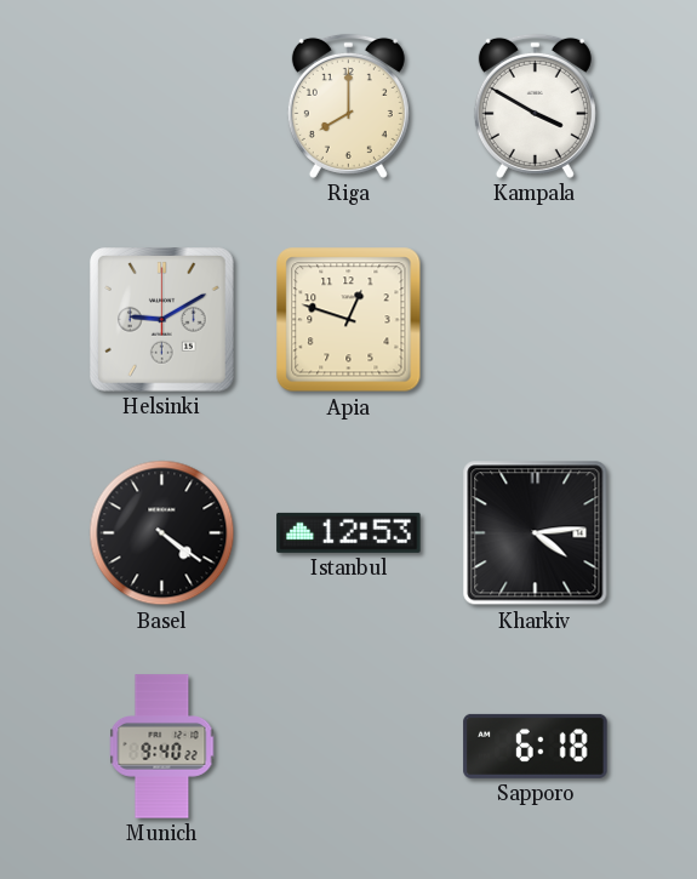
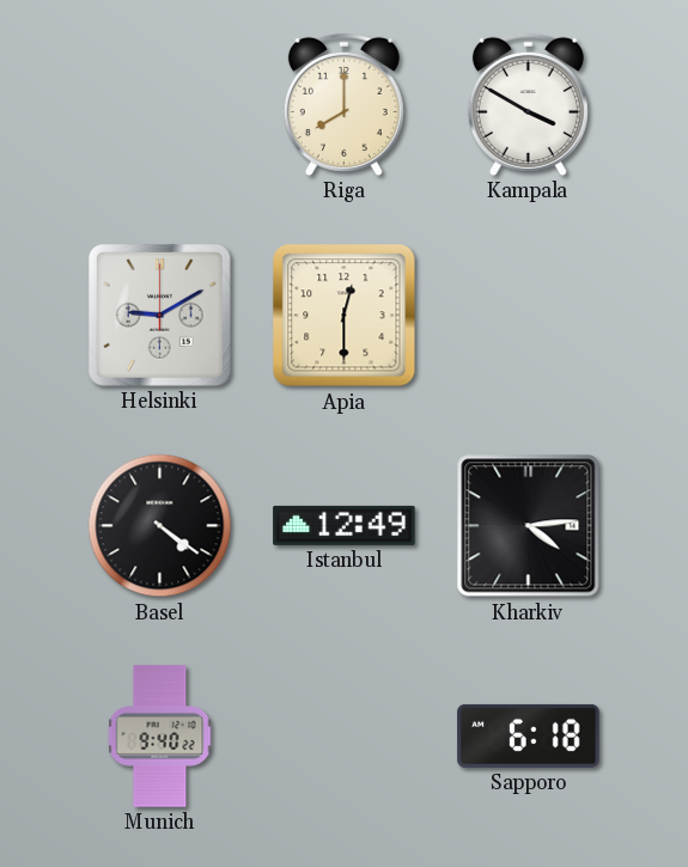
Apia: 12:48 -> 12:30 (345, 316)
Istanbul: 12:53 -> 12:49 (345, 525)
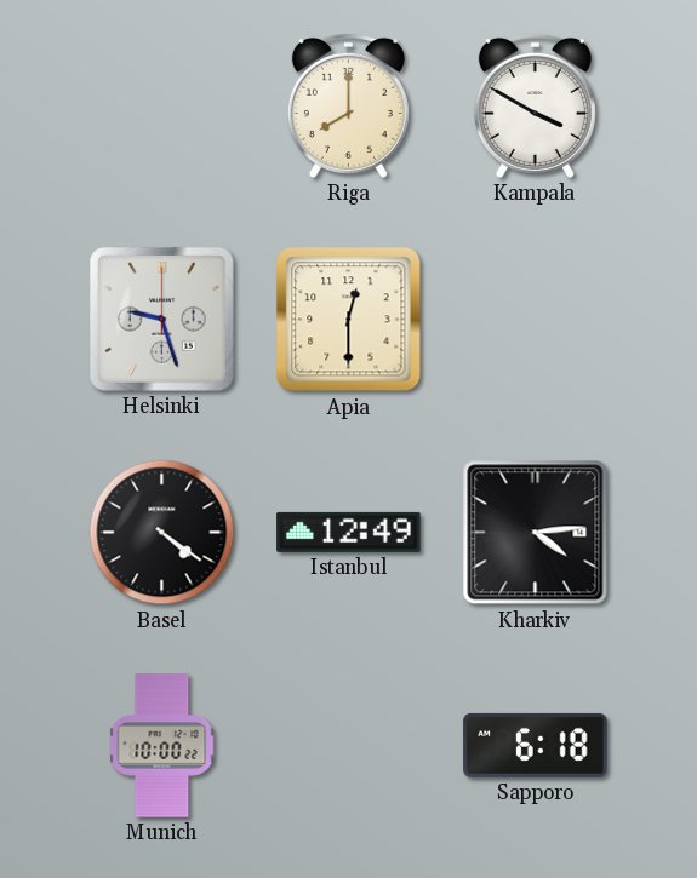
Helsinki: 9:10 -> 9:27 (162, 320)
Munich: 9:40 -> 10:00 (162, 746)
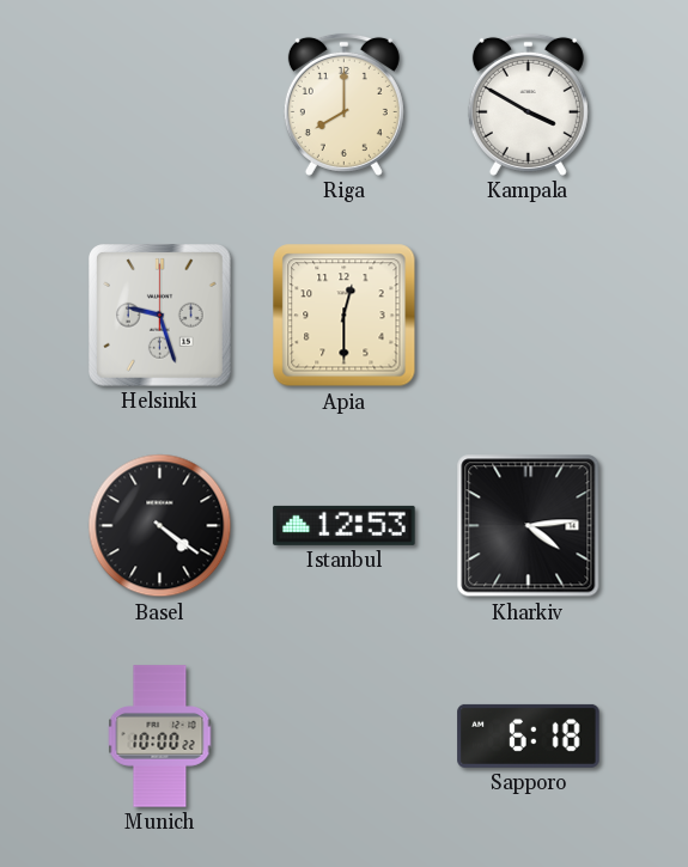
Istanbul: 12:49 -> 12:53 (345, 525)
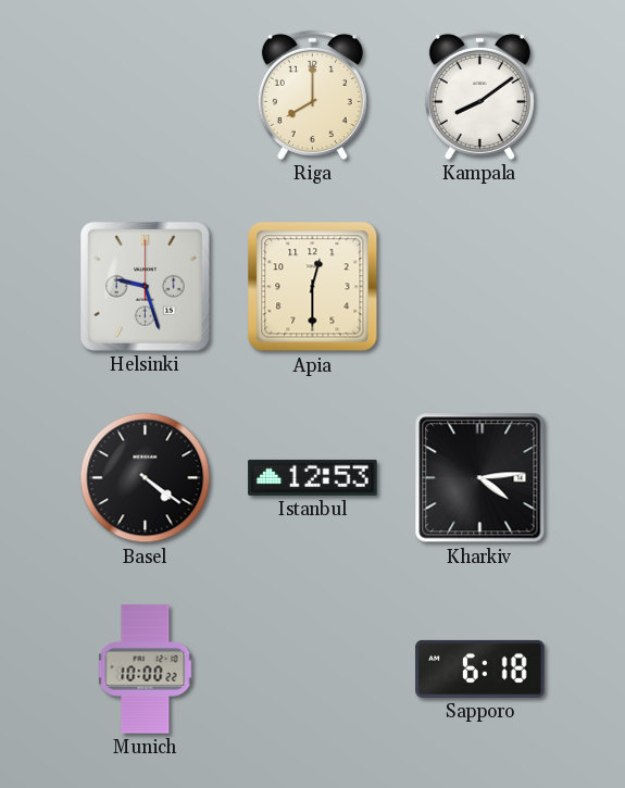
Kampala: 3:50 -> 8:09 (479, 95)
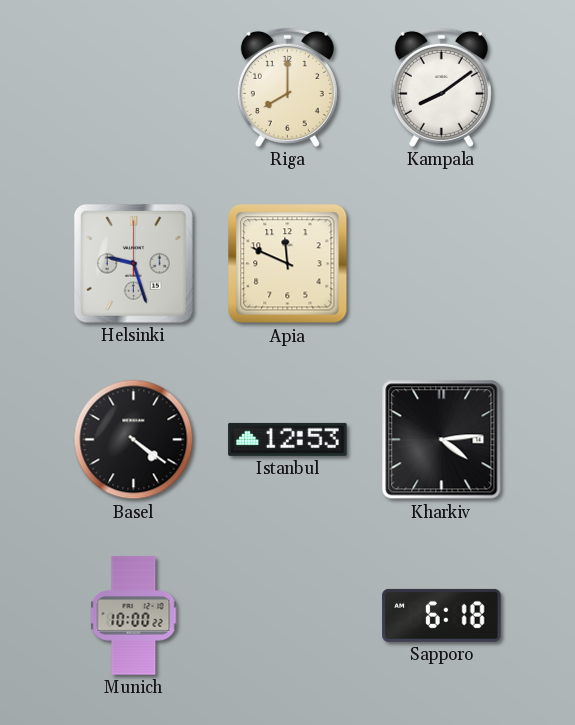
Apia: 12:30 -> 11:49 (288, 264)
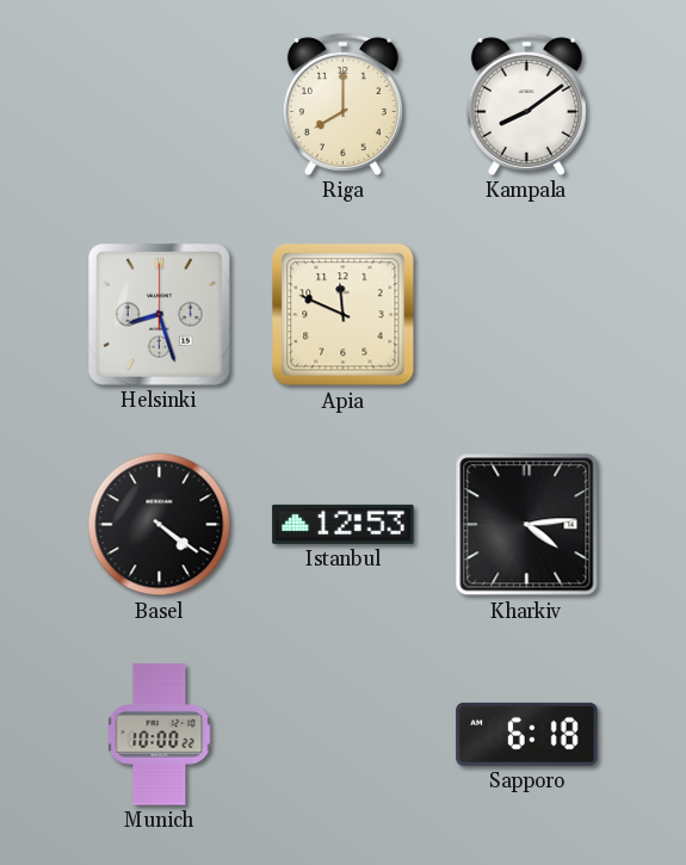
Helsinki: 9:27 -> 8:27 (160, 315)
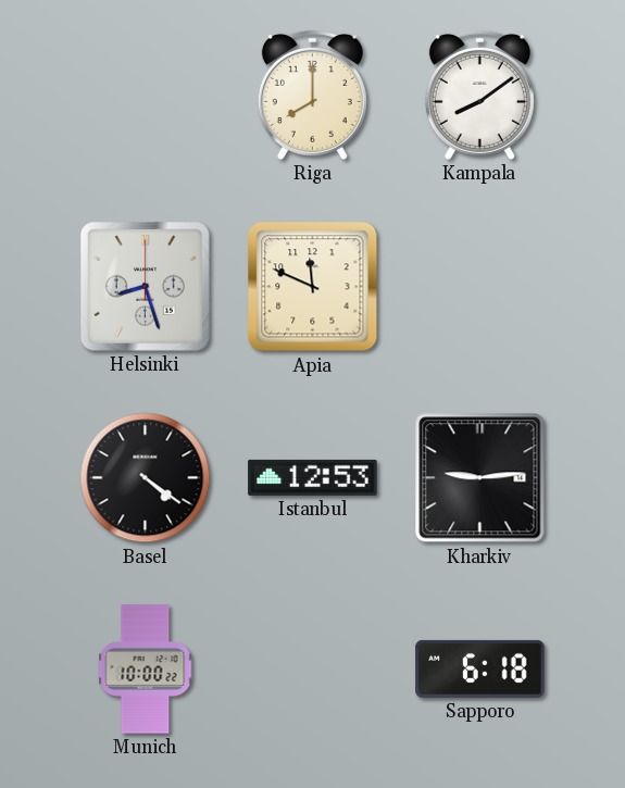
Kharkiv: 4:14 -> 9:14 (480, 478)
